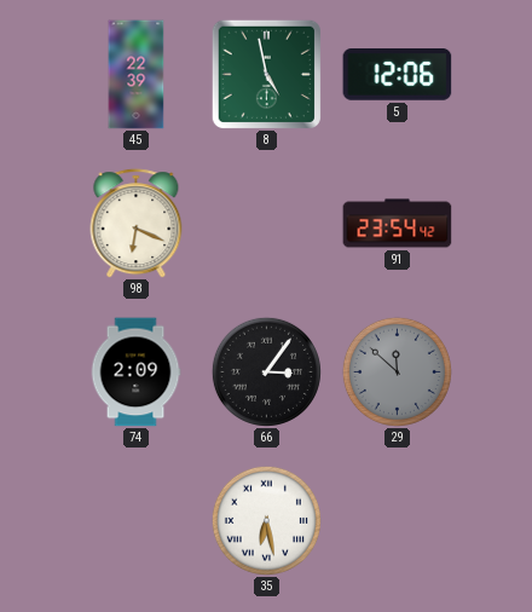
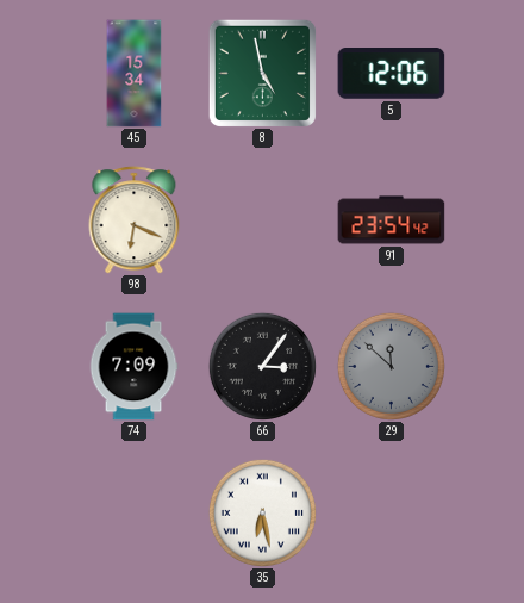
45: 22:39 -> 15:34 (135, 74)
74: 2:09 -> 7:09 (133, 367)
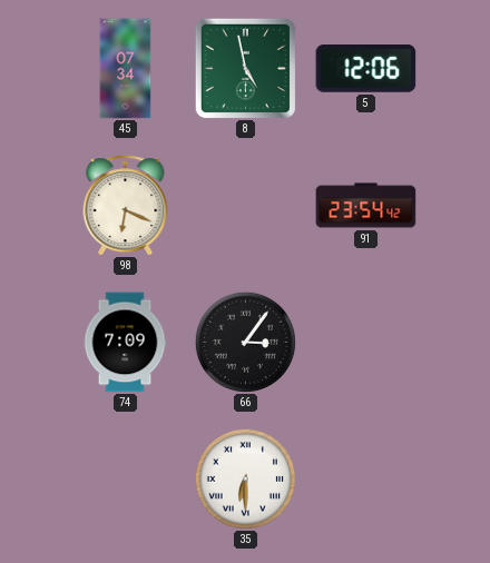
45: 15:34 -> 07:34 (126, 69)
29: 11:52 -> none (391, 366)
35: 6:28 -> 6:30 (245, 478)
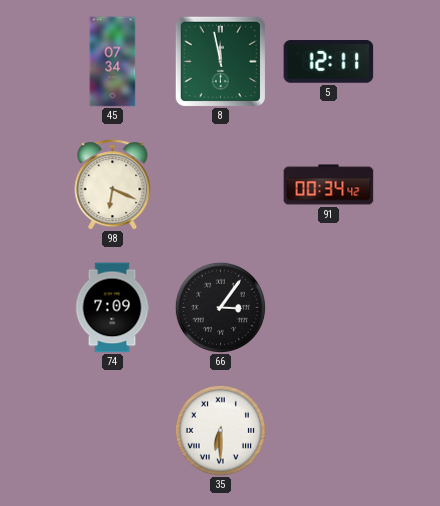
8: 4:58 -> 11:58 (220, 61)
5: 12:06 -> 12:11 (329, 62)
91: 23:54 -> 00:34 (329, 185)
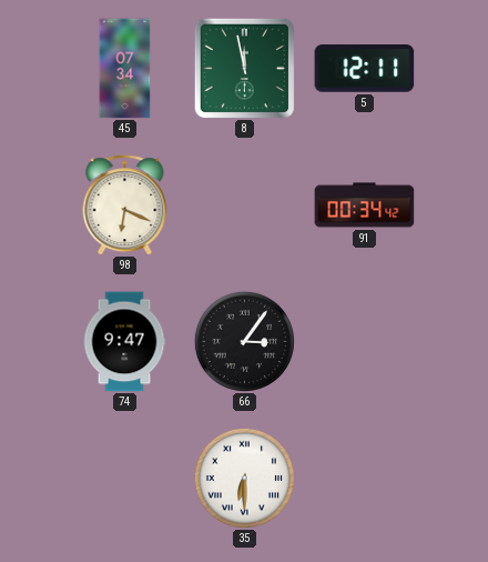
74: 7:09 -> 9:47 (124, 342)
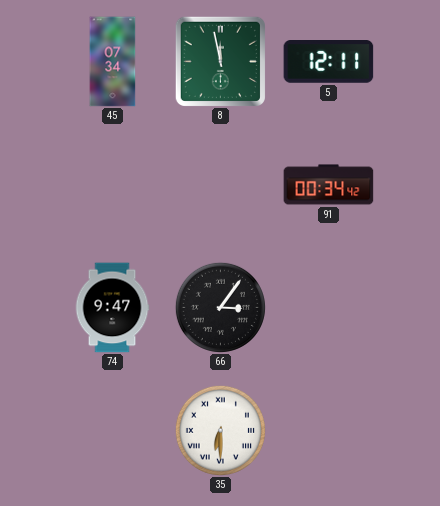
98: 6:19 -> none (125, 205)
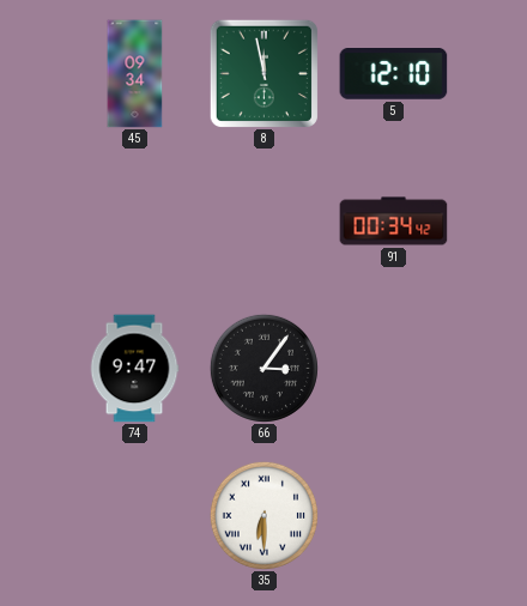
45: 07:34 -> 09:34 (135, 74)
5: 12:11 -> 12:10 (394, 74)
